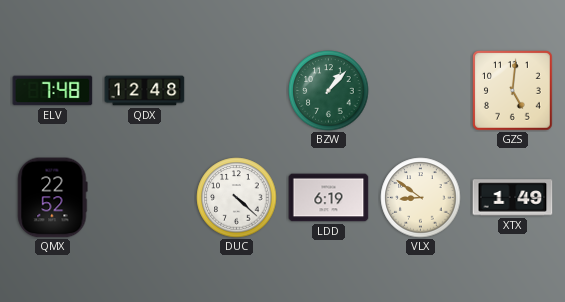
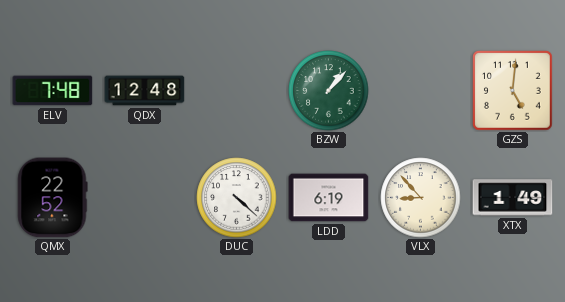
VLX: 8:51 -> 8:53 (421, 198)
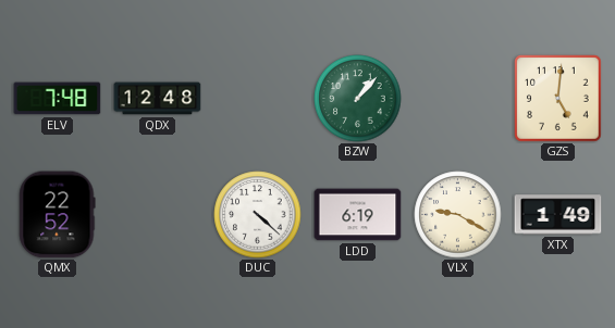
VLX: 8:53 -> 9:20 (458, 215)
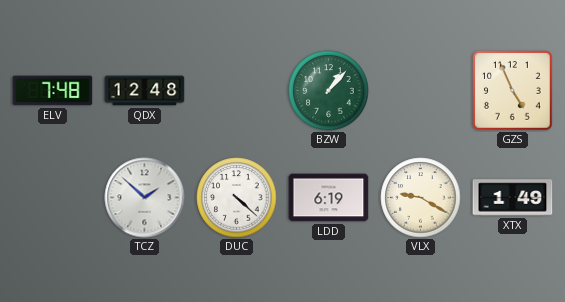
GZS: 5:01 -> 4:56 (513, 91)
QMX: 22:52 -> none (58, 215)
TCZ: none -> 1:52 (145, 198)
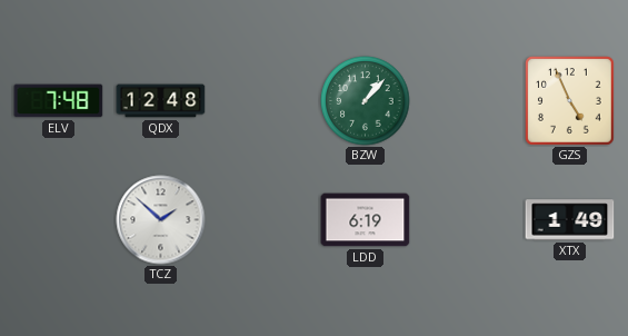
DUC: 4:22 -> none (237, 198)
VLX: 9:20 -> none (421, 198)
